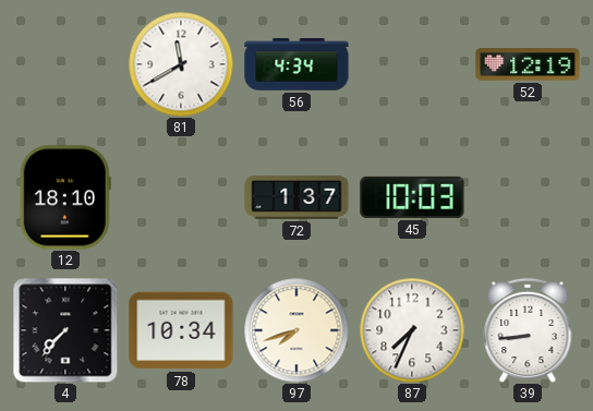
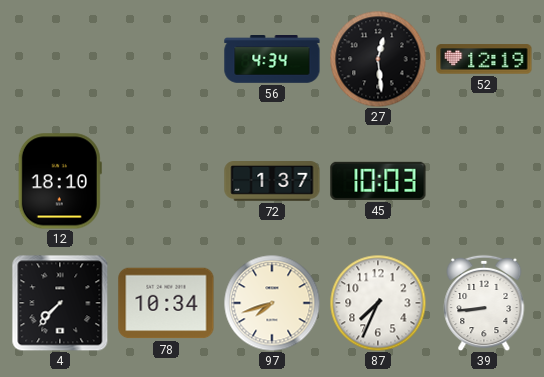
81: 11:40 -> none (181, 64)
27: none -> 12:29 (378, 59)
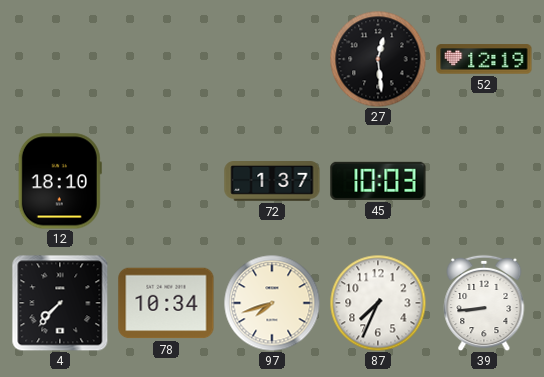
56: 4:34 -> none (272, 60)
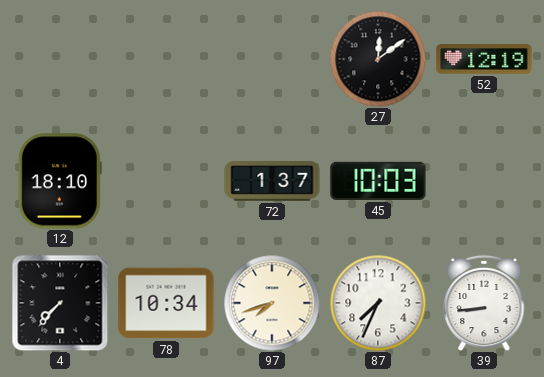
27: 12:29 -> 12:09 (378, 59)
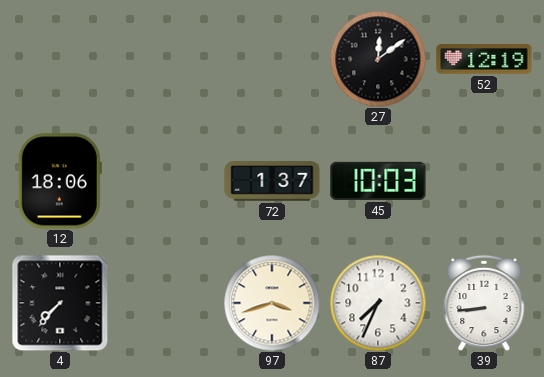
12: 18:10 -> 18:06 (60, 181)
78: 10:34 -> none (166, 303)
97: 7:42 -> 3:42 (272, 303)
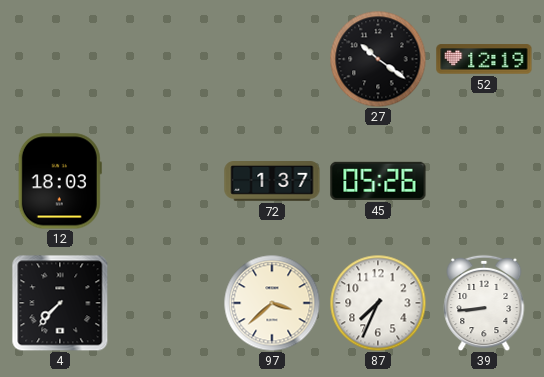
27: 12:09 -> 10:21 (378, 59)
12: 18:06 -> 18:03 (60, 181)
45: 10:03 -> 05:26 (378, 181)
97: 3:42 -> 3:38 (272, 303)
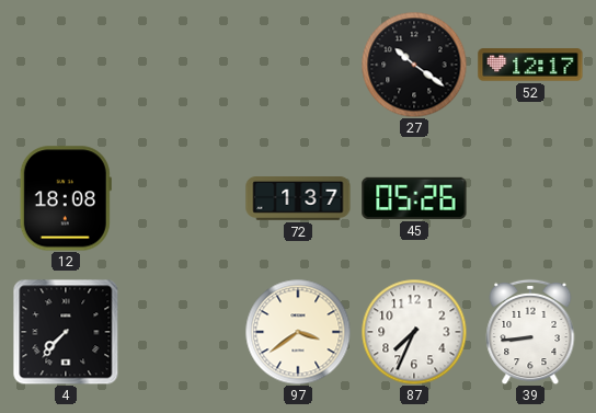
52: 12:19 -> 12:17 (530, 65)
12: 18:03 -> 18:08 (66, 198)
97: 3:38 -> 3:39 (298, 332)
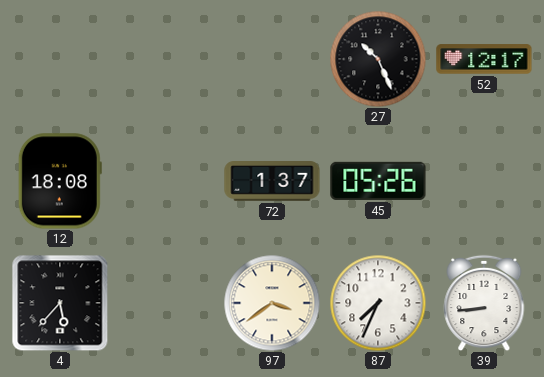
27: 10:21 -> 10:26 (378, 59)
4: 7:37 -> 5:37 (60, 303)
